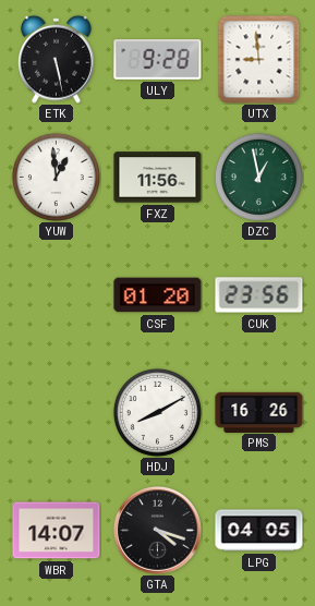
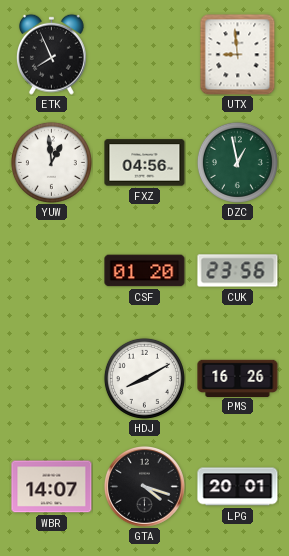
ETK: 5:28 -> 7:56 (51, 54)
ULY: 9:28 -> none (158, 60)
FXZ: 11:56 -> 04:56 (145, 163)
LPG: 04:05 -> 20:01 (238, 487)
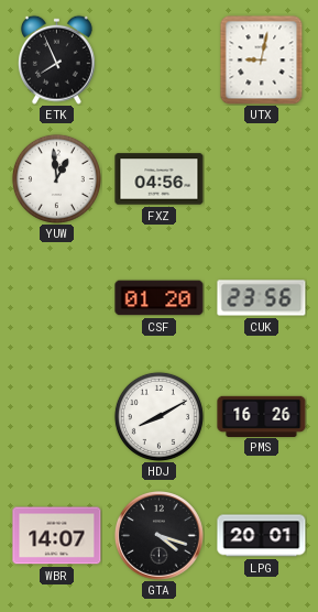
UTX: 8:59 -> 9:02 (262, 59)
DZC: 12:58 -> none (237, 162)
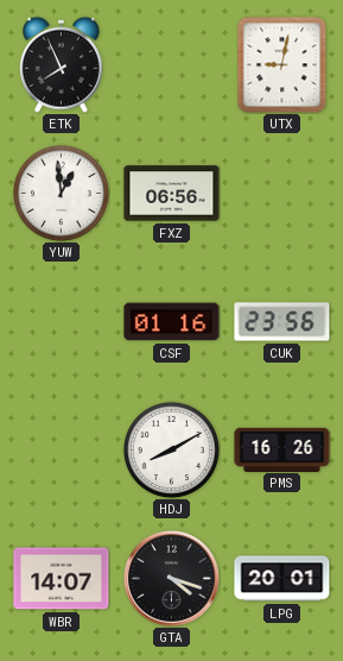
FXZ: 04:56 -> 06:56 (172, 194)
CSF: 01:20 -> 01:16 (172, 322)
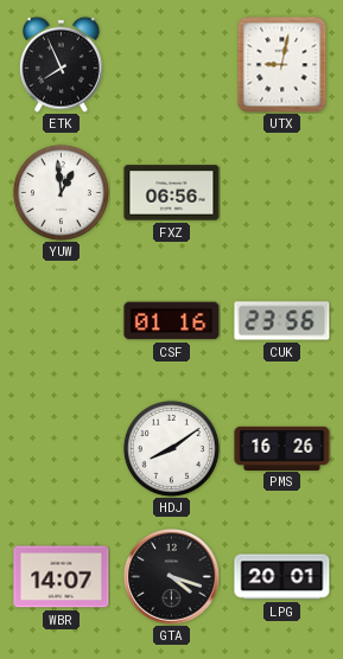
HDJ: 8:10 -> 8:09 (171, 448)
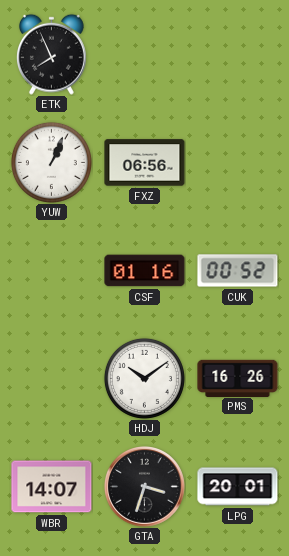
UTX: 9:02 -> none (282, 64)
YUW: 12:59 -> 1:04 (51, 162)
CUK: 23:56 -> 00:52 (238, 271)
HDJ: 8:09 -> 10:09 (144, 378)
GTA: 4:18 -> 3:33 (145, 487)
